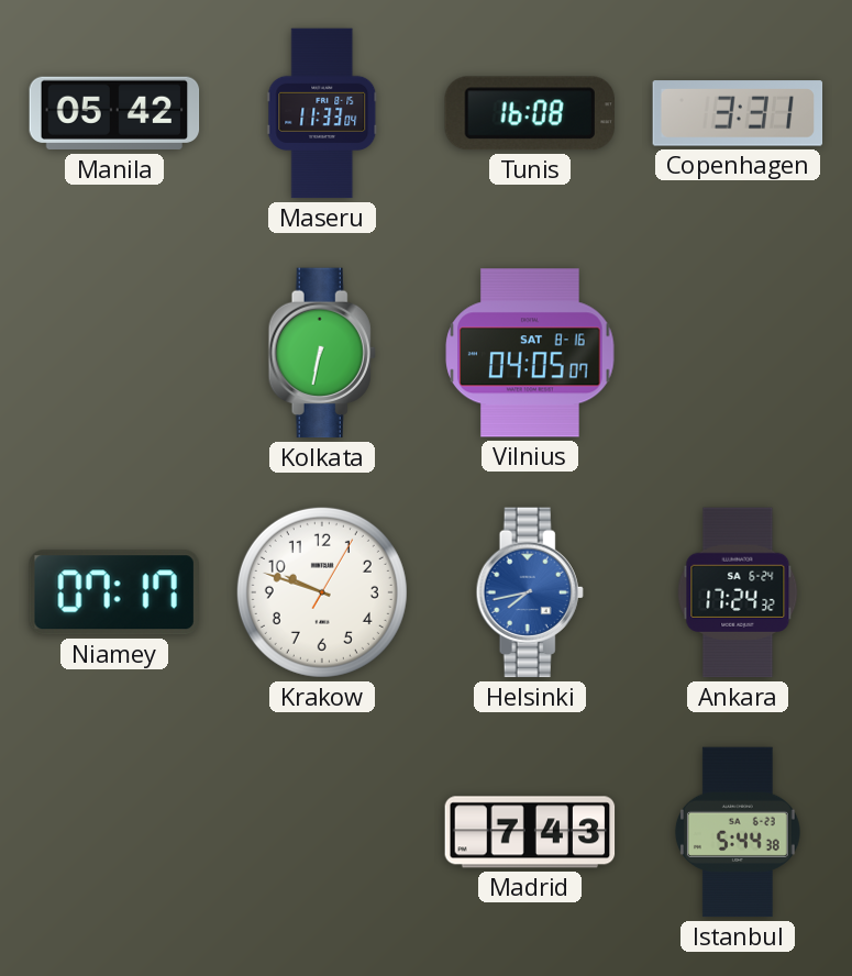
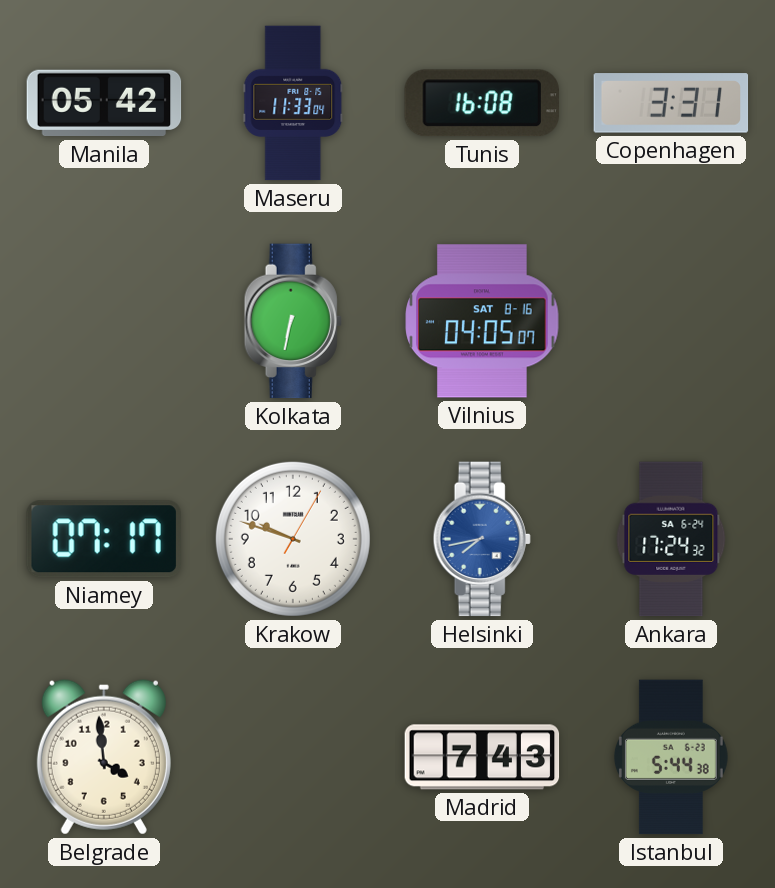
Belgrade: none -> 3:59 (104, 757)
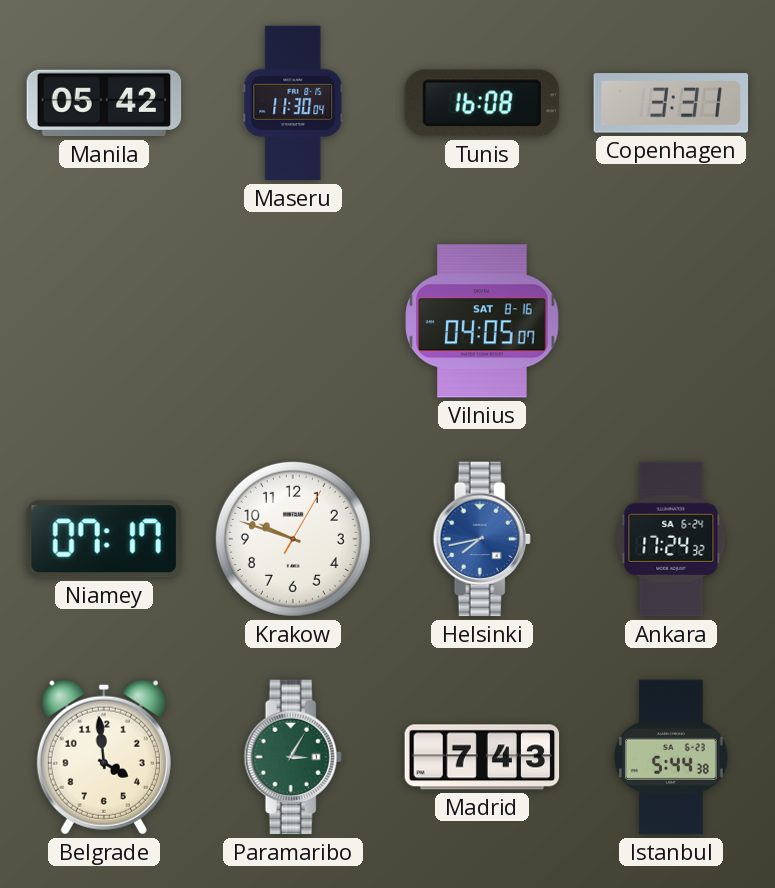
Maseru: 11:33 -> 11:30 (293, 103)
Kolkata: 6:32 -> none (293, 321)
Paramaribo: none -> 3:05 (293, 757)
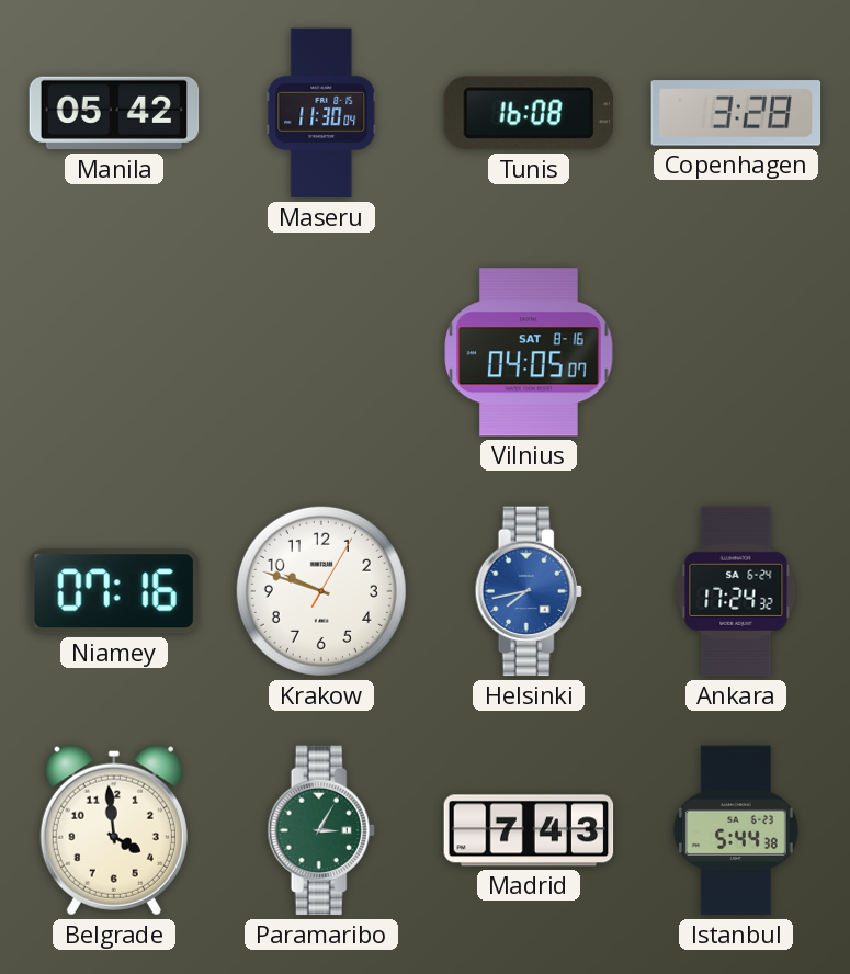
Copenhagen: 3:31 -> 3:28 (736, 113)
Niamey: 07:17 -> 07:16 (114, 591)
